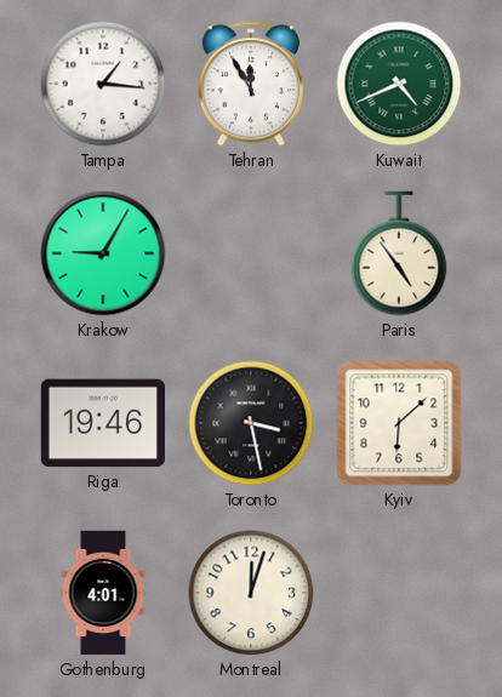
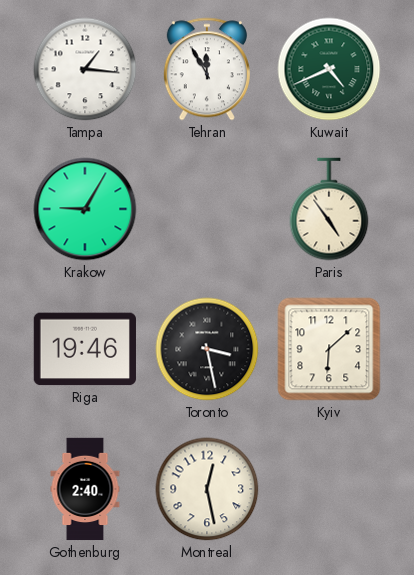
Gothenburg: 4:01 -> 2:40 (85, 489)
Montreal: 12:03 -> 12:28 (207, 489)
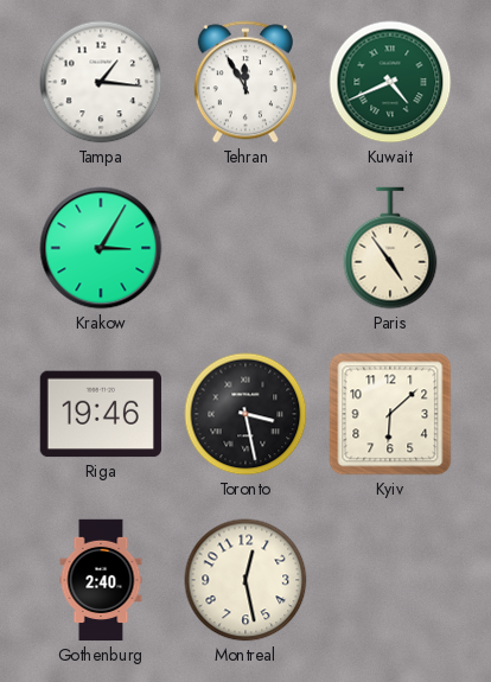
Krakow: 9:05 -> 3:05 (101, 248)
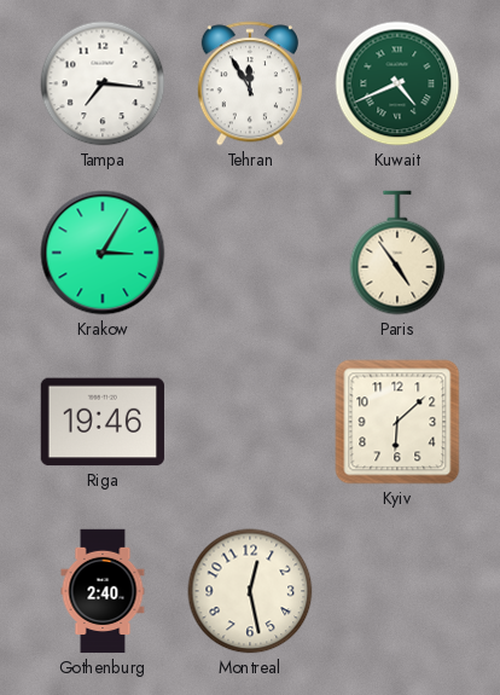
Tampa: 1:16 -> 7:16 (103, 83)
Toronto: 3:28 -> none (245, 414)
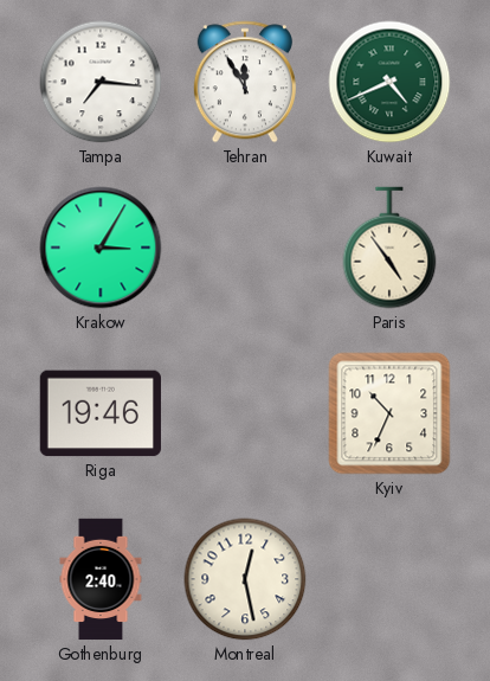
Kyiv: 6:08 -> 10:34 (389, 413)
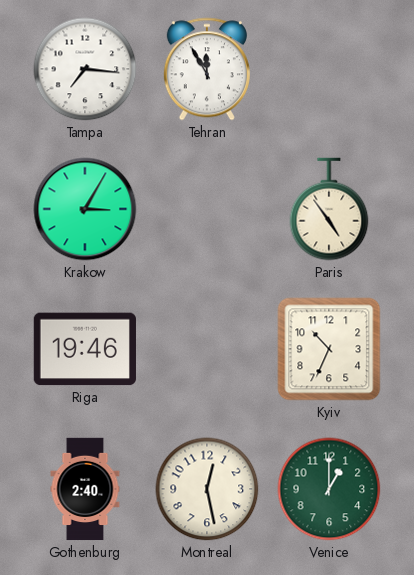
Kuwait: 4:41 -> none (389, 82)
Venice: none -> 1:00 (329, 489)
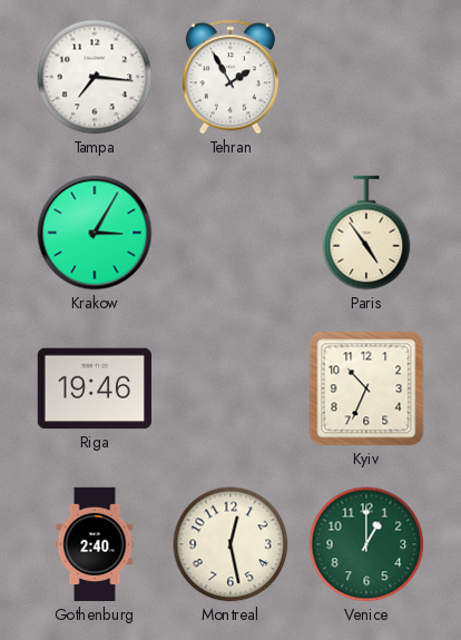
Tehran: 11:55 -> 1:55 (230, 77)
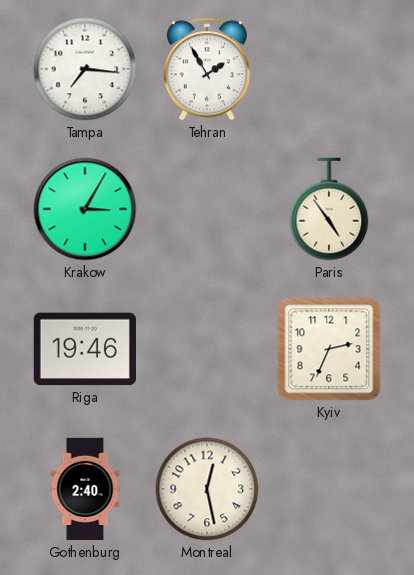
Kyiv: 10:34 -> 2:34 (329, 349)
Venice: 1:00 -> none (366, 544)
